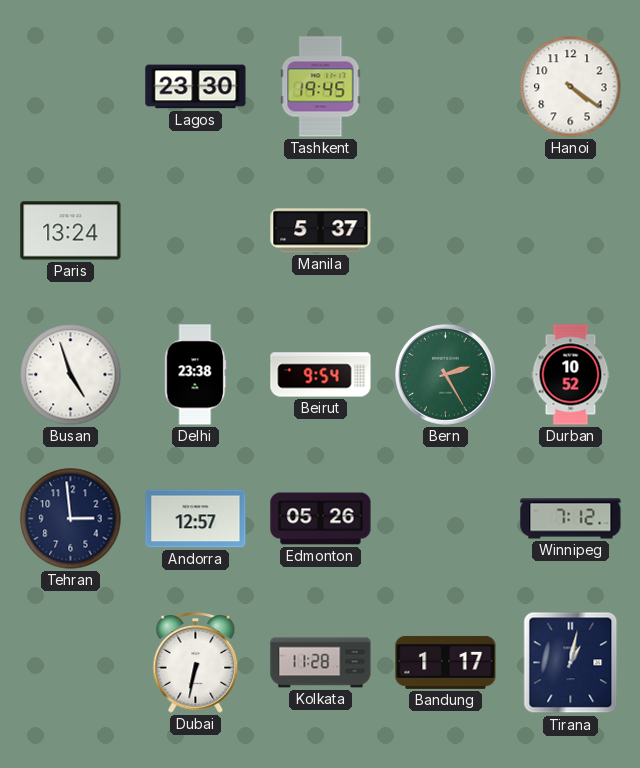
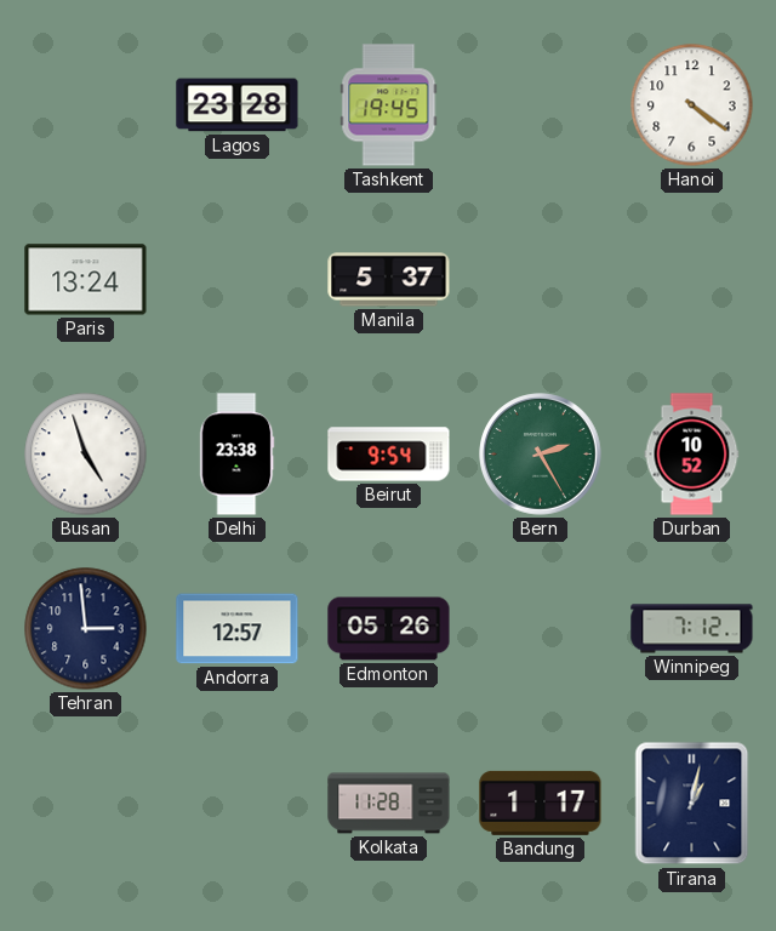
Lagos: 23:30 -> 23:28 (238, 105)
Dubai: 6:32 -> none (196, 663)
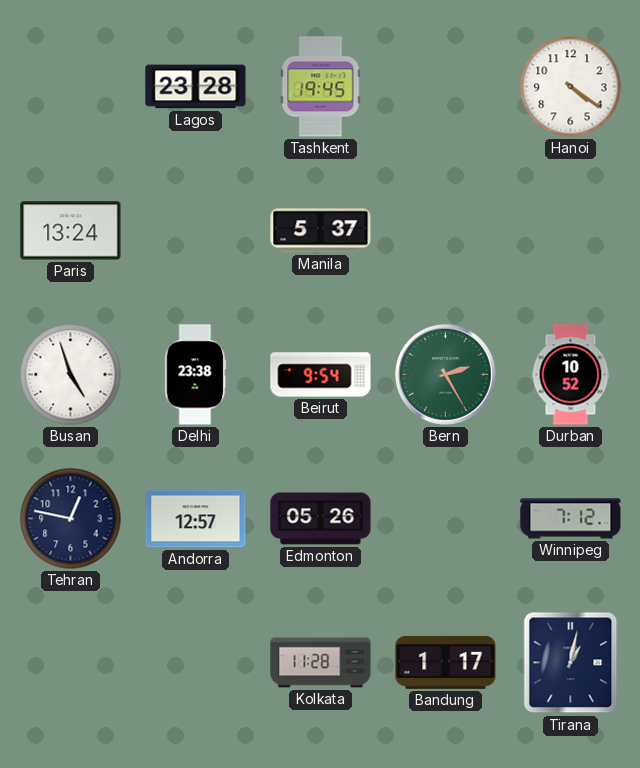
Tehran: 2:59 -> 12:47 (71, 519)
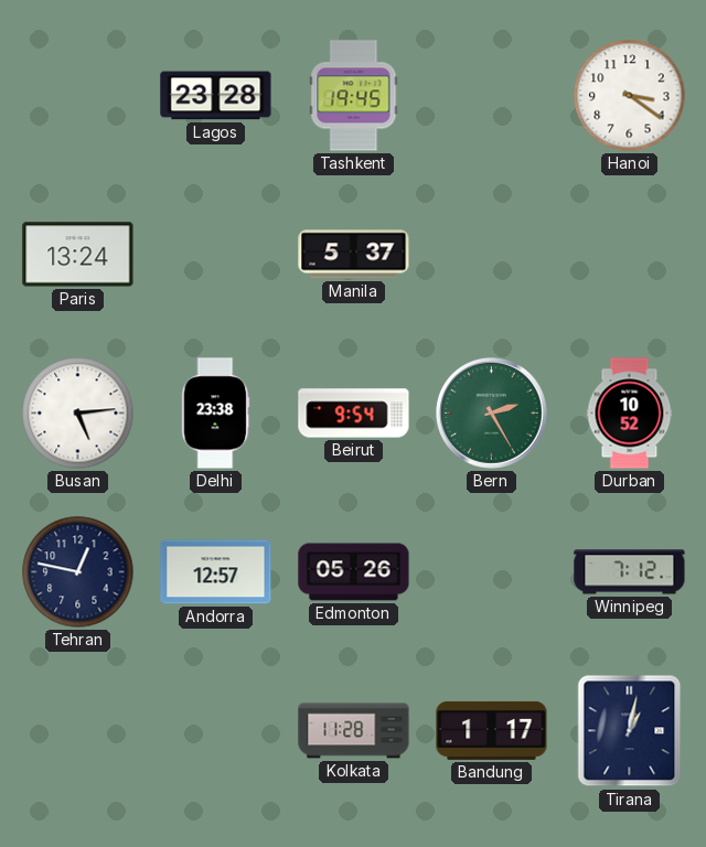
Hanoi: 4:21 -> 3:21 (630, 96)
Busan: 4:57 -> 5:14 (78, 414)
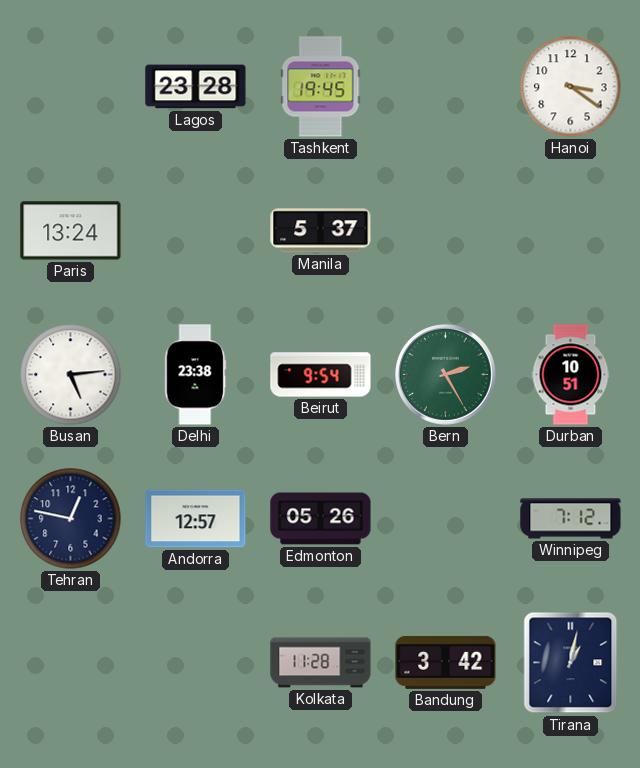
Durban: 10:52 -> 10:51 (571, 375)
Bandung: 1:17 -> 3:42 (446, 662)
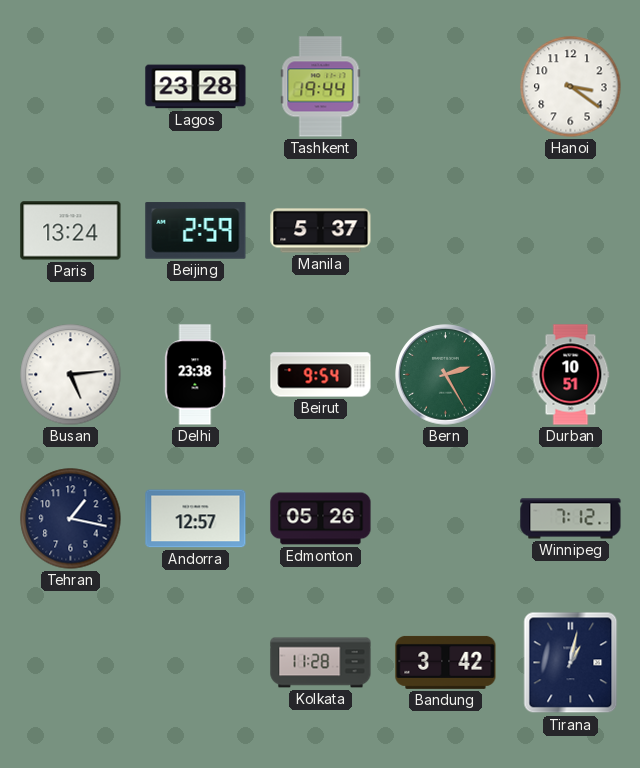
Tashkent: 19:45 -> 19:44 (321, 87)
Beijing: none -> 2:59 (196, 231)
Tehran: 12:47 -> 1:17 (71, 519)
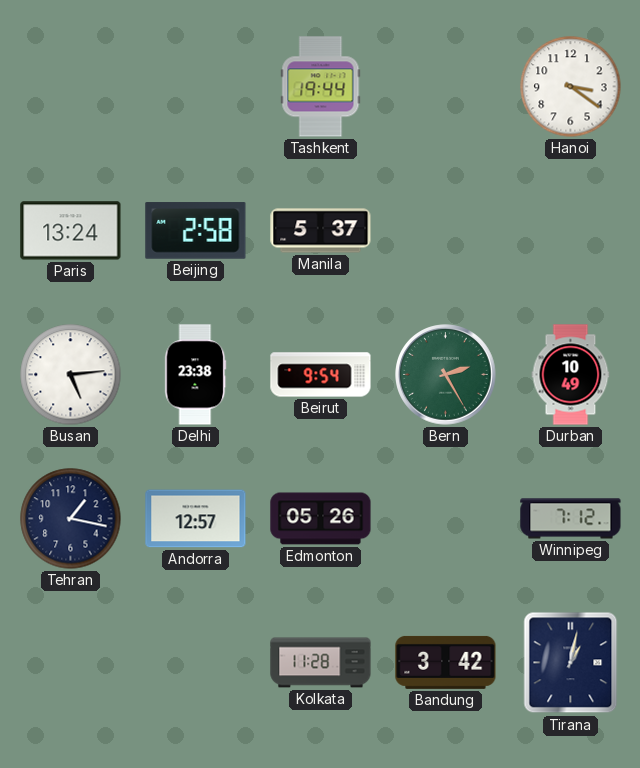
Lagos: 23:28 -> none (196, 87)
Beijing: 2:59 -> 2:58 (196, 231)
Durban: 10:51 -> 10:49 (571, 375)
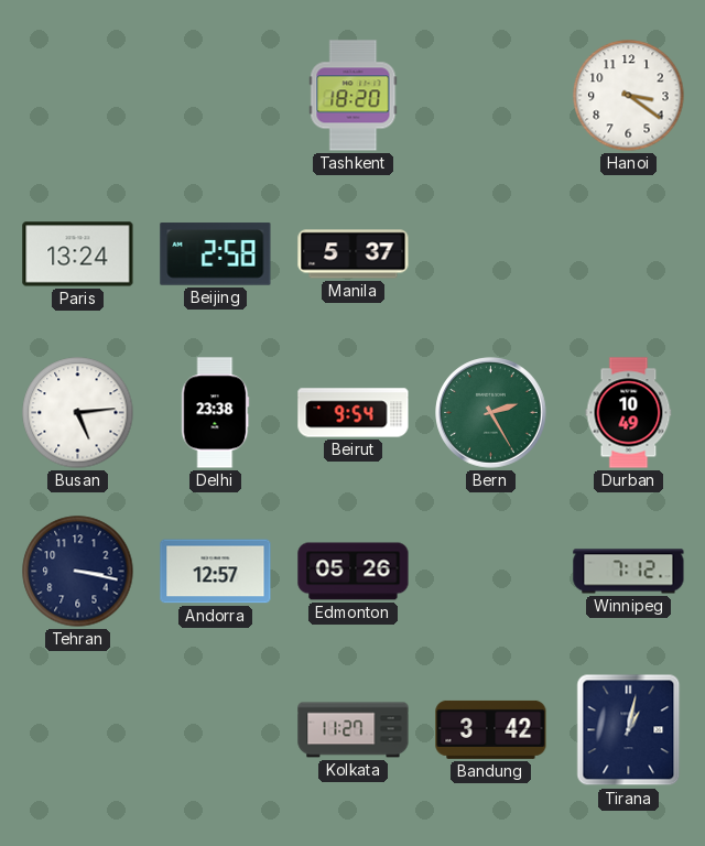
Tashkent: 19:44 -> 18:20 (354, 96)
Tehran: 1:17 -> 3:17 (78, 572)
Kolkata: 11:28 -> 11:27 (354, 730)
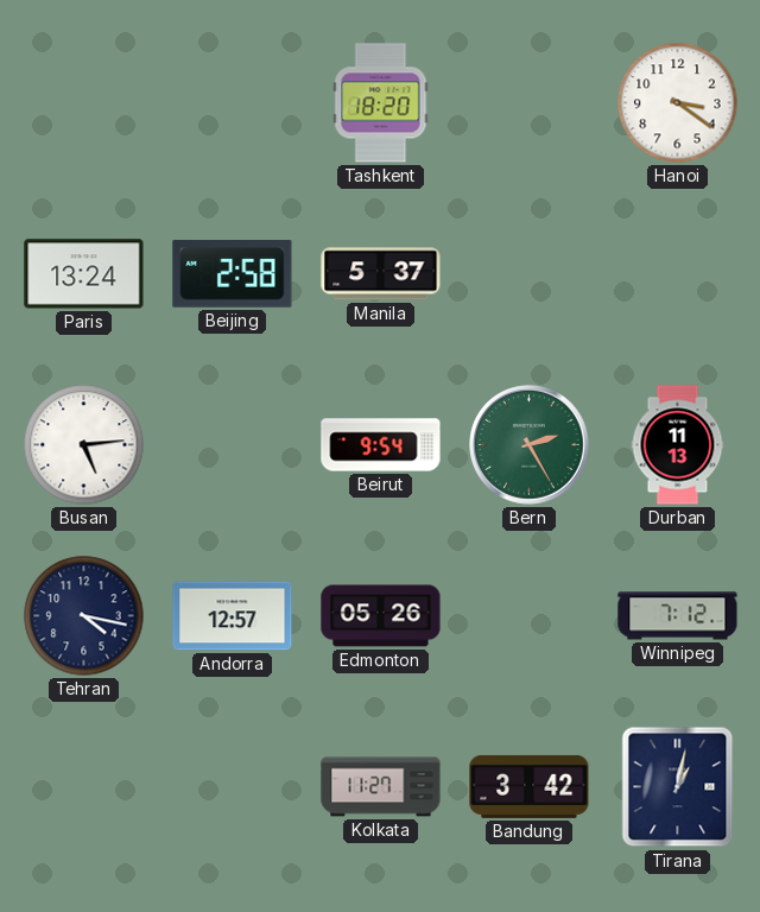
Delhi: 23:38 -> none (216, 413)
Durban: 10:49 -> 11:13 (678, 445)
Tehran: 3:17 -> 4:17 (84, 616)
